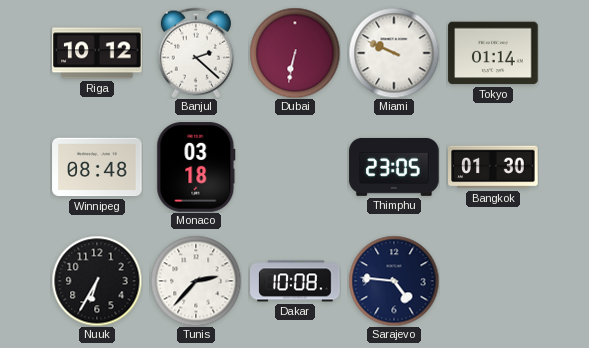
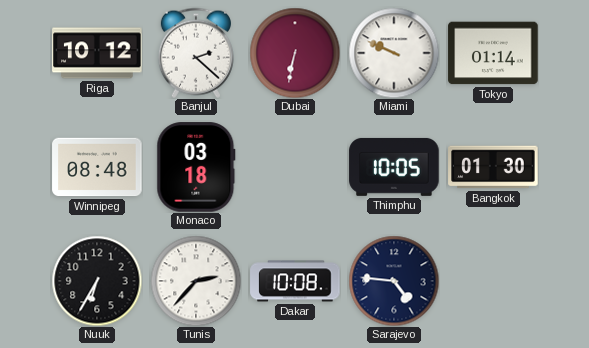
Thimphu: 23:05 -> 10:05 (394, 167)
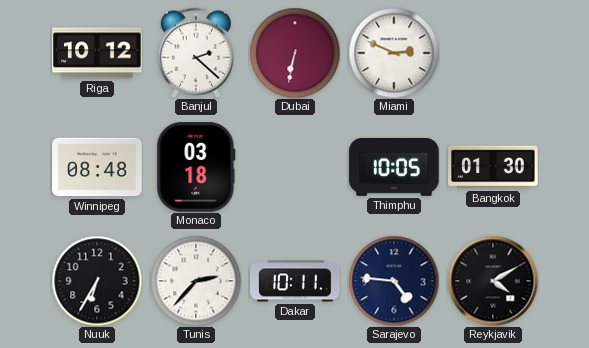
Miami: 9:49 -> 2:49 (394, 53)
Tokyo: 01:14 -> none (493, 53)
Dakar: 10:08 -> 10:11 (295, 281)
Reykjavik: none -> 4:10 (493, 281)
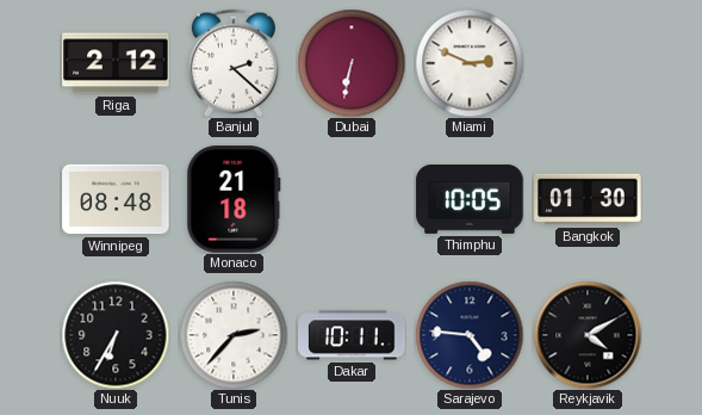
Riga: 10:12 -> 2:12 (116, 63)
Monaco: 03:18 -> 21:18 (234, 199)
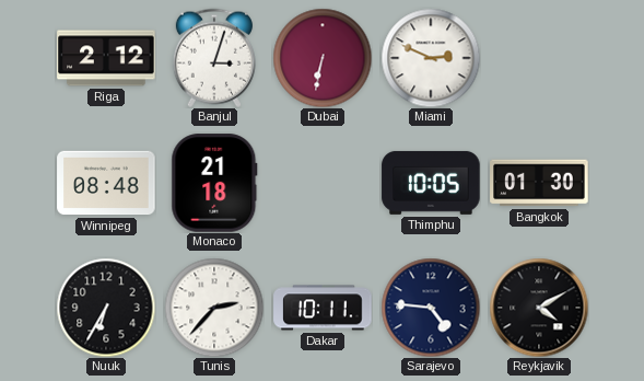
Banjul: 2:22 -> 3:03 (214, 58)
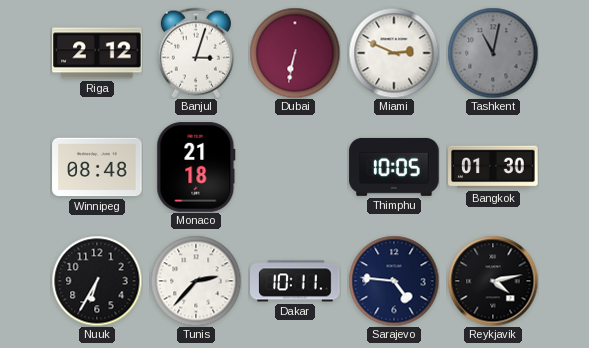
Tashkent: none -> 11:02 (493, 53)
Reykjavik: 4:10 -> 4:13 (493, 281)
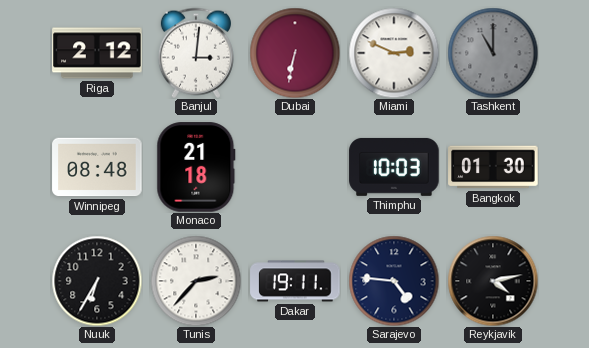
Banjul: 3:03 -> 3:01 (196, 53)
Tashkent: 11:02 -> 11:00 (493, 53)
Thimphu: 10:05 -> 10:03 (394, 167)
Dakar: 10:11 -> 19:11 (295, 281)
